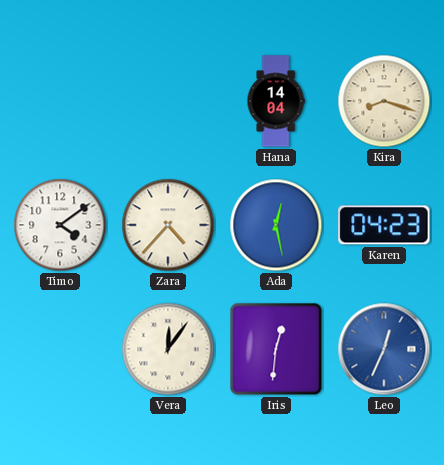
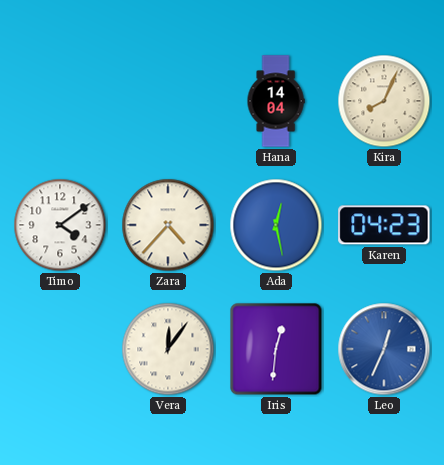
Kira: 8:18 -> 8:04 (384, 101)
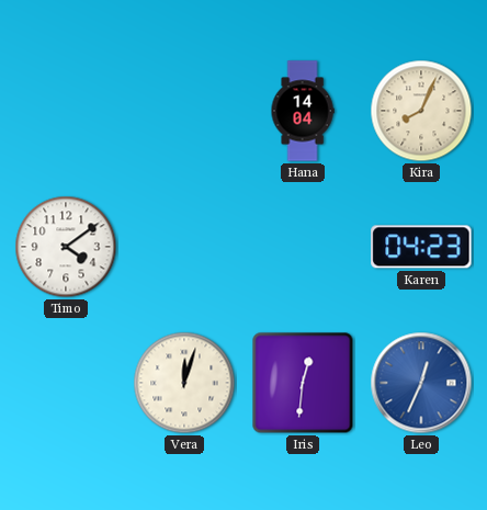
Zara: 4:37 -> none (168, 225)
Ada: 12:28 -> none (276, 225)
Vera: 12:06 -> 12:03 (184, 383)
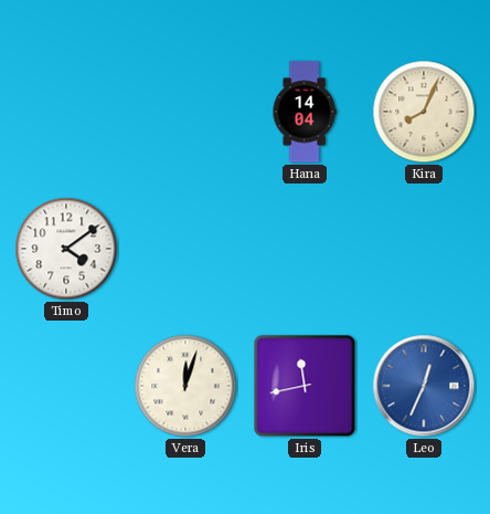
Karen: 04:23 -> none (421, 247)
Iris: 12:31 -> 11:43 (305, 386)
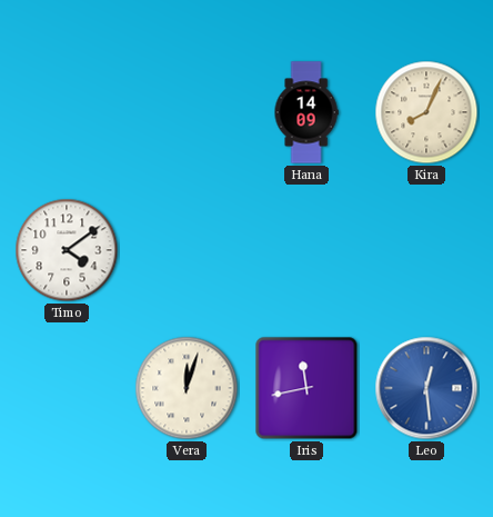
Hana: 14:04 -> 14:09 (306, 112)
Leo: 12:34 -> 12:29 (426, 388)
